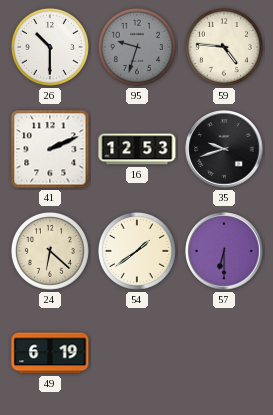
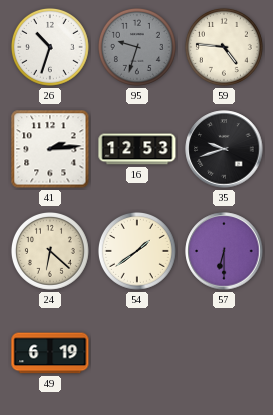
26: 10:30 -> 10:33 (50, 47)
41: 2:11 -> 2:14 (50, 149)
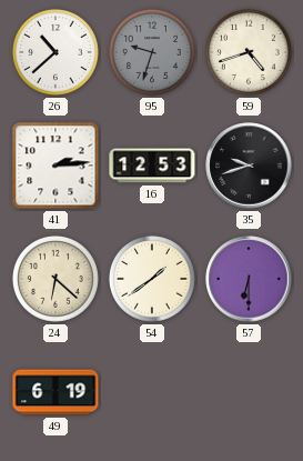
26: 10:33 -> 10:38 (55, 52)
59: 4:46 -> 4:42 (249, 52)
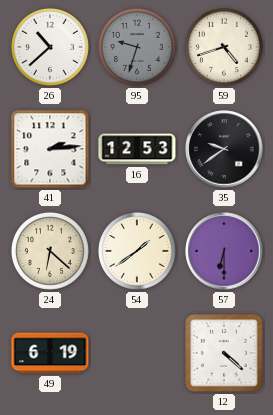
35: 9:42 -> 9:39 (224, 149)
12: none -> 4:22 (225, 354)
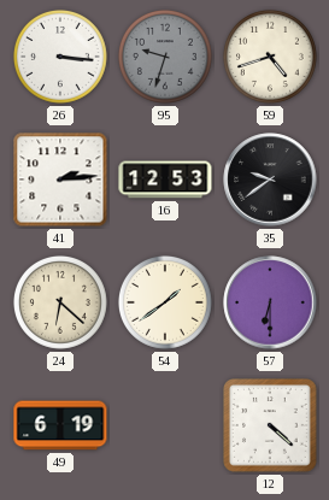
26: 10:38 -> 3:16 (60, 57)
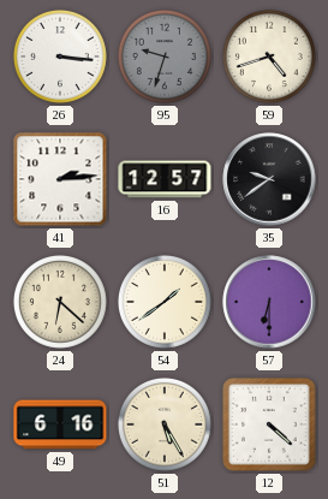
16: 12:53 -> 12:57 (165, 179)
49: 6:19 -> 6:16 (60, 424)
51: none -> 5:25 (165, 424)
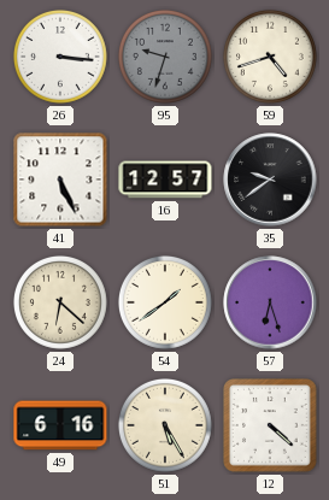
41: 2:14 -> 5:26 (60, 180)
57: 6:30 -> 6:27 (270, 302)
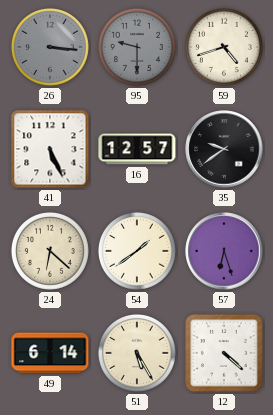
26 dial: white -> grey (50, 47)
95: 9:33 -> 9:30 (137, 47)
49: 6:16 -> 6:14 (50, 353)
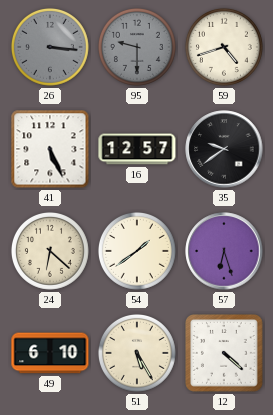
49: 6:14 -> 6:10 (50, 353)
